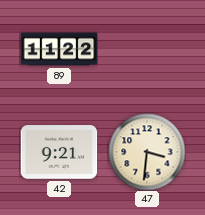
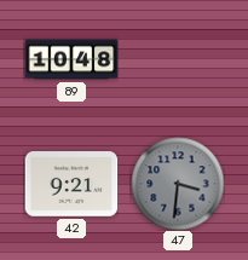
89: 11:22 -> 10:48 (71, 59)
47 dial: cream -> grey (178, 184)
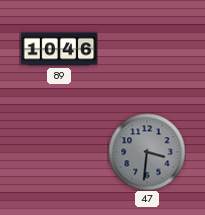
89: 10:48 -> 10:46 (59, 49)
42: 9:21 -> none (71, 184)
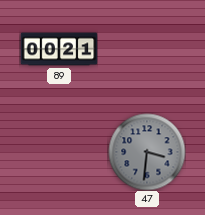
89: 10:46 -> 00:21 (59, 49)
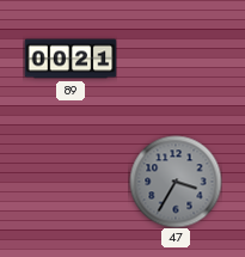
47: 3:31 -> 3:35 (176, 182)
